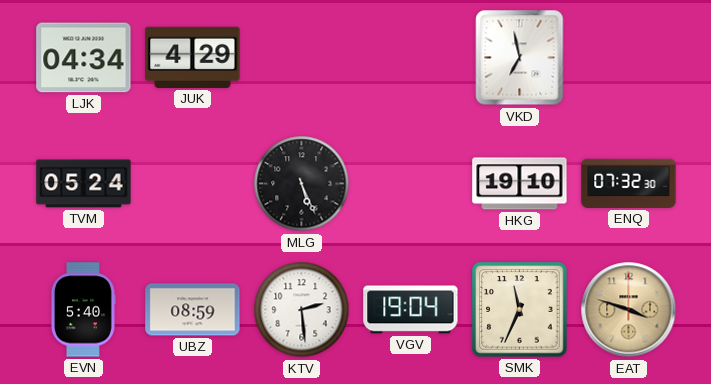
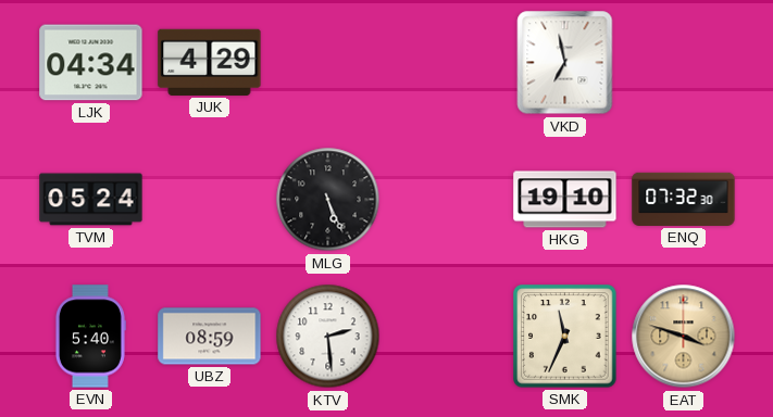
VGV: 19:04 -> none (411, 310)
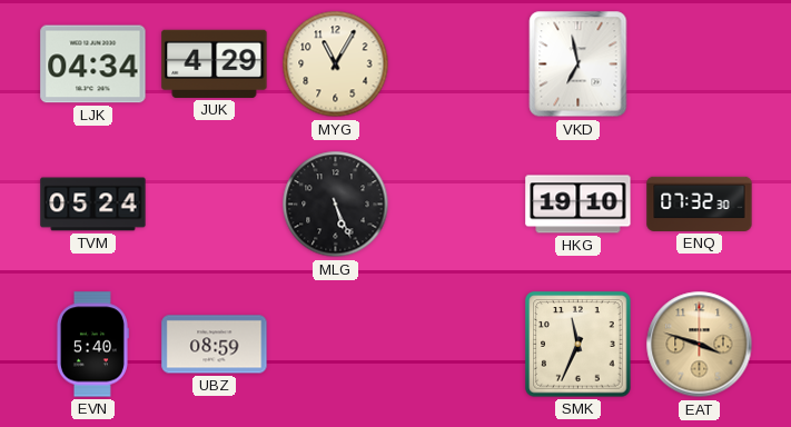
MYG: none -> 11:05 (336, 64)
KTV: 2:29 -> none (328, 337)
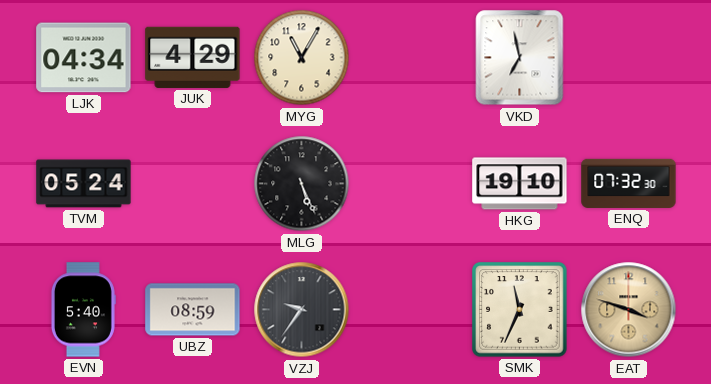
VZJ: none -> 9:36 (302, 310)
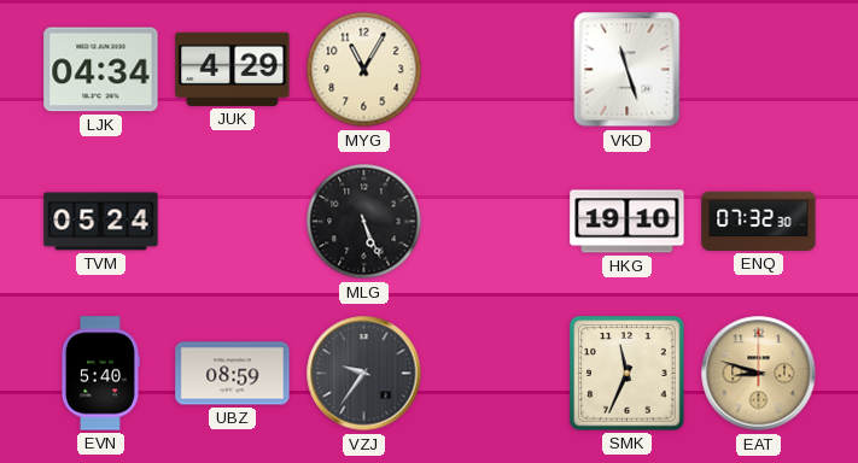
VKD: 6:58 -> 11:27 (628, 70)
EAT: 3:48 -> 8:48 (759, 374)
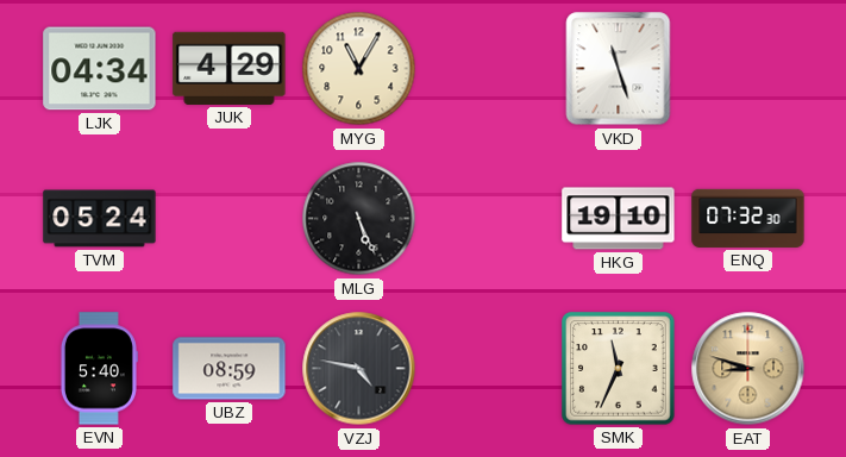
VZJ: 9:36 -> 4:47 (359, 369)
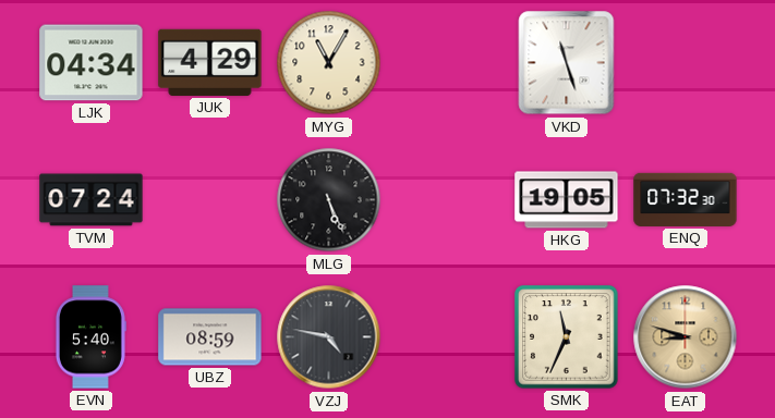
TVM: 05:24 -> 07:24 (92, 200)
HKG: 19:10 -> 19:05 (567, 200)
